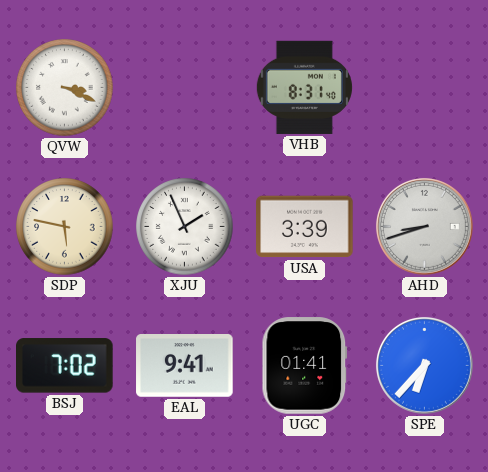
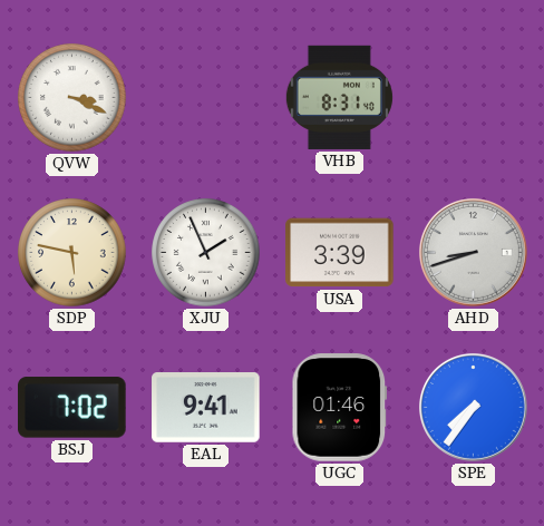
UGC: 01:41 -> 01:46 (340, 408)
SPE: 6:37 -> 7:36 (473, 407)
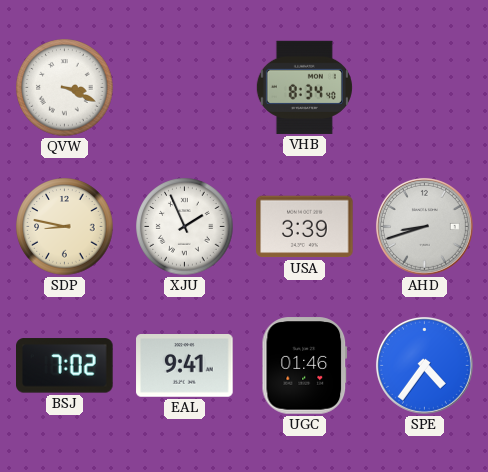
VHB: 8:31 -> 8:34 (304, 87)
SDP: 5:47 -> 8:47 (65, 227)
SPE: 7:36 -> 4:36 (424, 365)
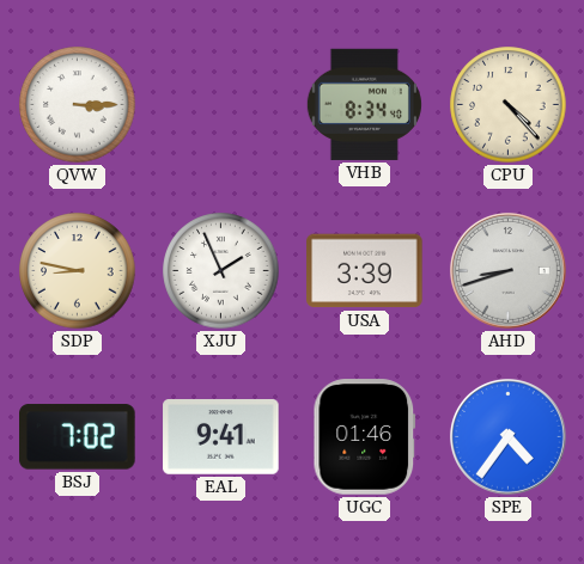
QVW: 3:19 -> 3:15 (78, 105)
CPU: none -> 4:23 (509, 105)
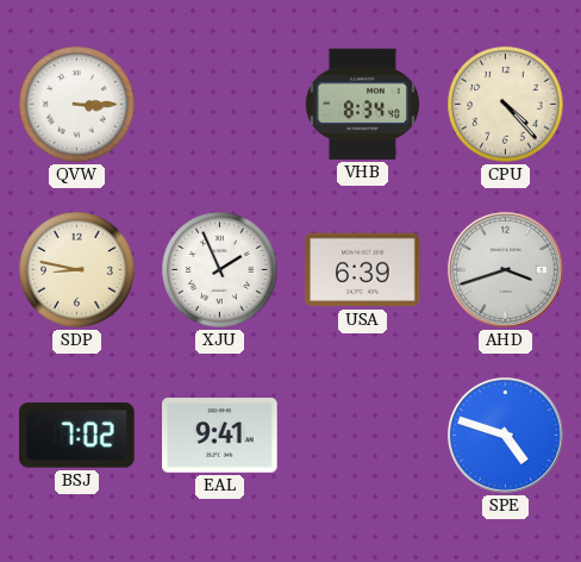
USA: 3:39 -> 6:39 (363, 270)
AHD: 8:42 -> 3:42 (505, 269)
UGC: 01:46 -> none (365, 437)
SPE: 4:36 -> 4:48 (505, 435)
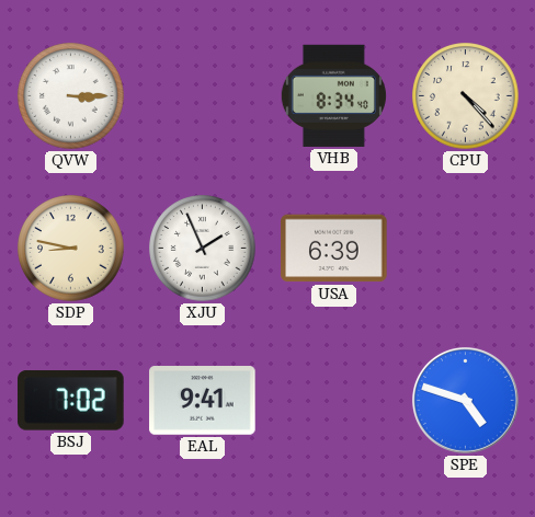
AHD: 3:42 -> none (505, 269)
